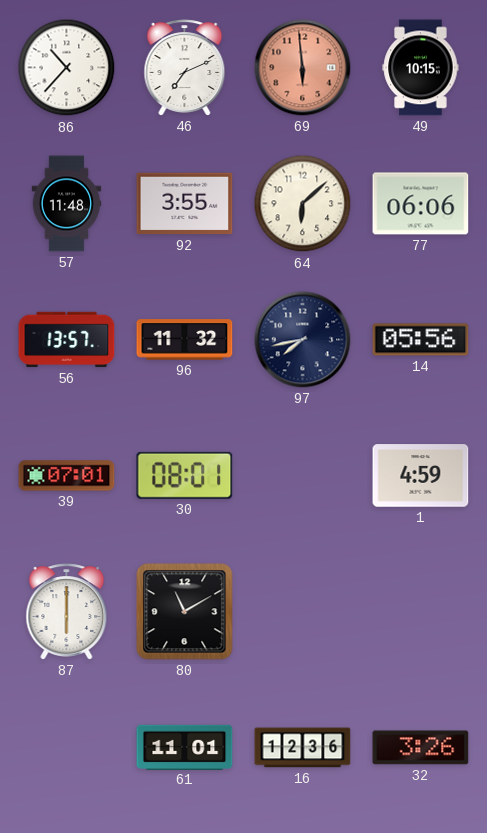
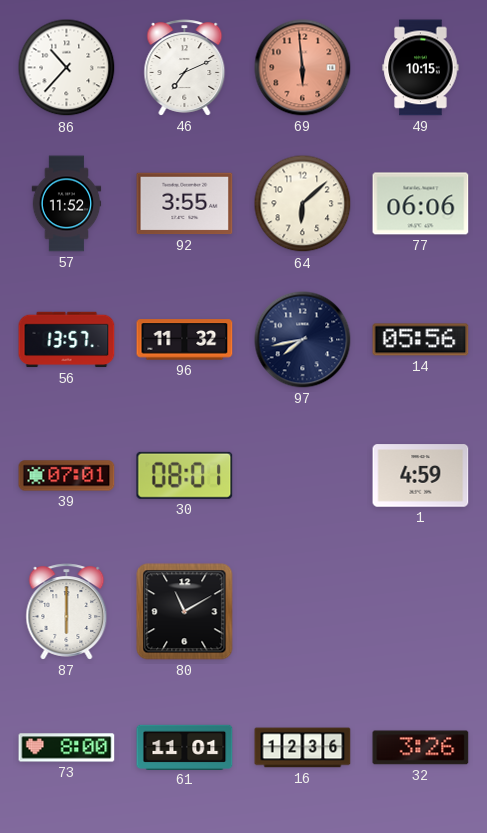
57: 11:48 -> 11:52 (67, 204)
73: none -> 8:00 (67, 748)
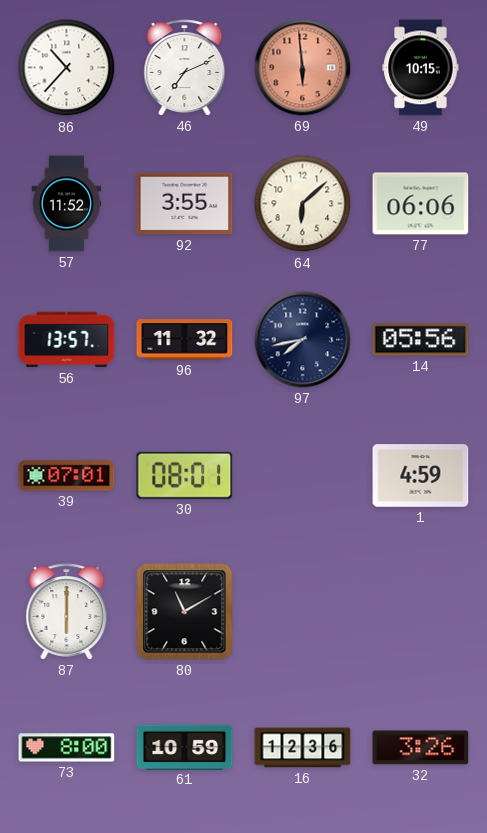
61: 11:01 -> 10:59 (185, 747)
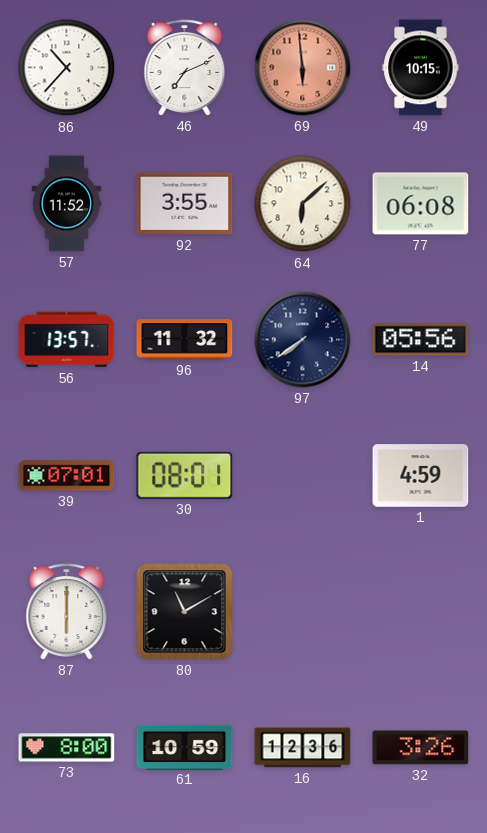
77: 06:06 -> 06:08 (421, 204)
97: 7:43 -> 7:39 (303, 340)
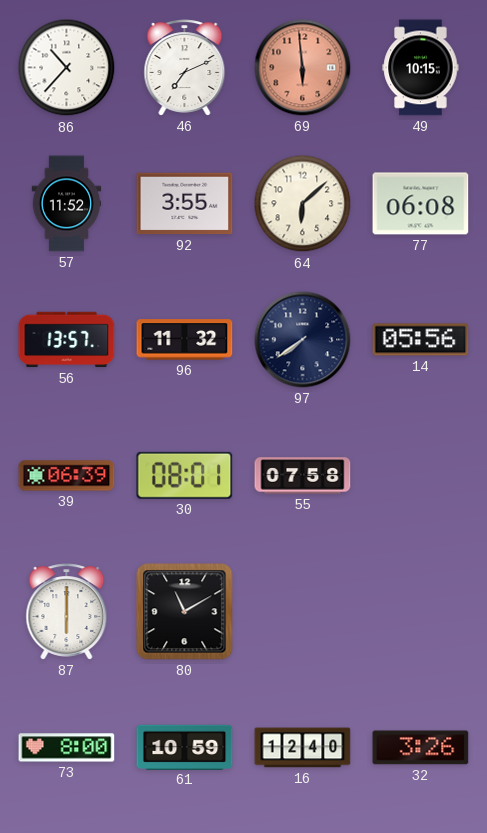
39: 07:01 -> 06:39 (67, 476)
55: none -> 07:58 (303, 476)
1: 4:59 -> none (421, 476)
16: 12:36 -> 12:40 (303, 748)
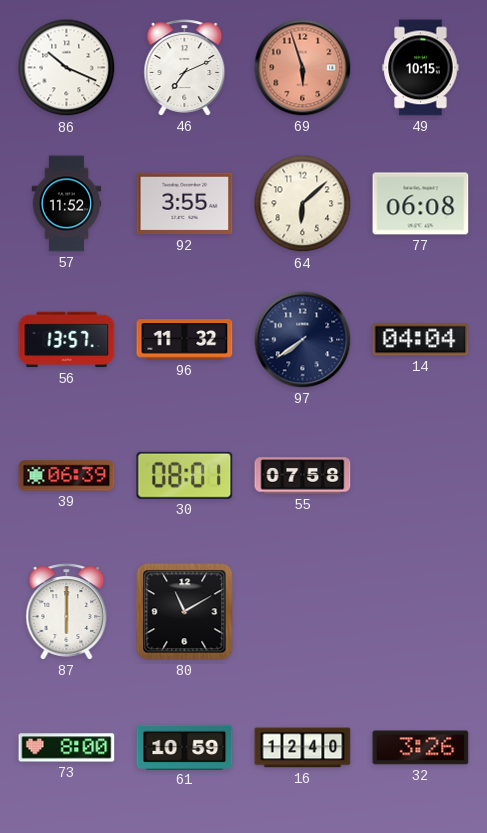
86: 10:37 -> 10:19 (67, 68)
69: 5:59 -> 5:57 (303, 68)
14: 05:56 -> 04:04 (421, 340)
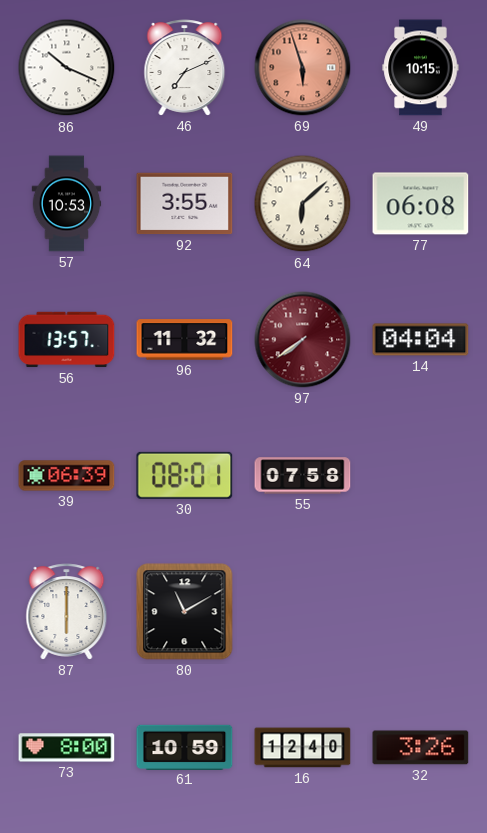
57: 11:52 -> 10:53 (67, 204)
97 dial: navy -> burgundy (303, 340)
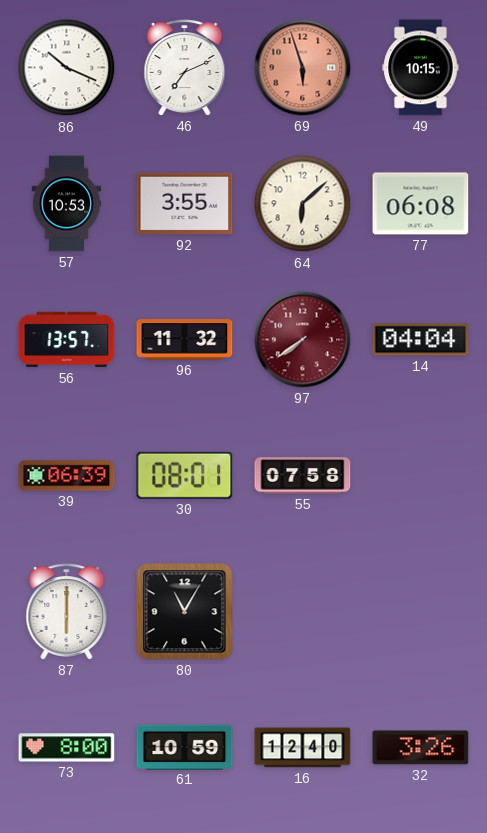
80: 11:10 -> 11:05 (185, 612)
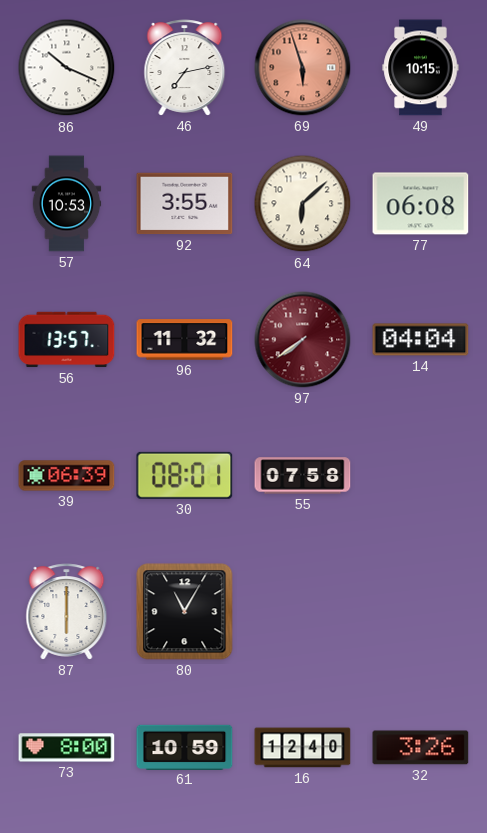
46: 7:11 -> 7:13 (185, 68)
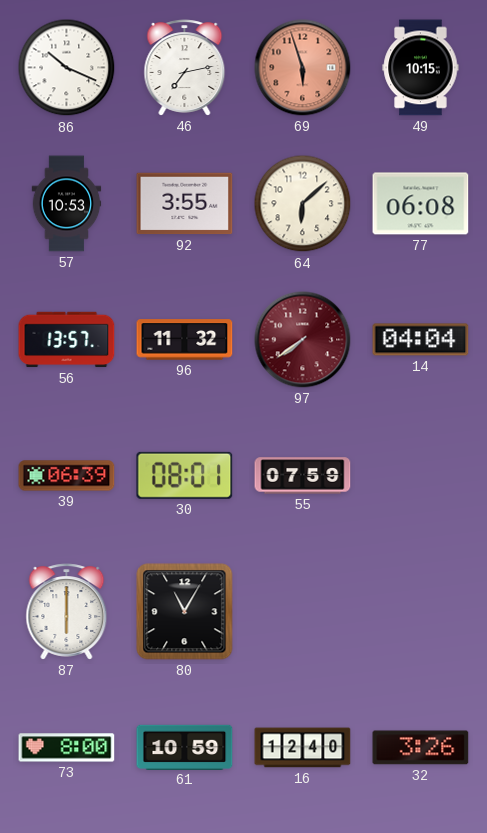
55: 07:58 -> 07:59 (303, 476)
